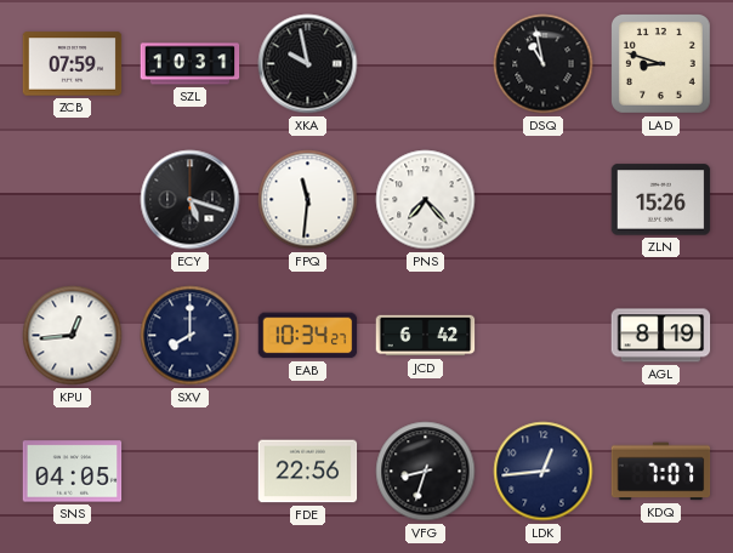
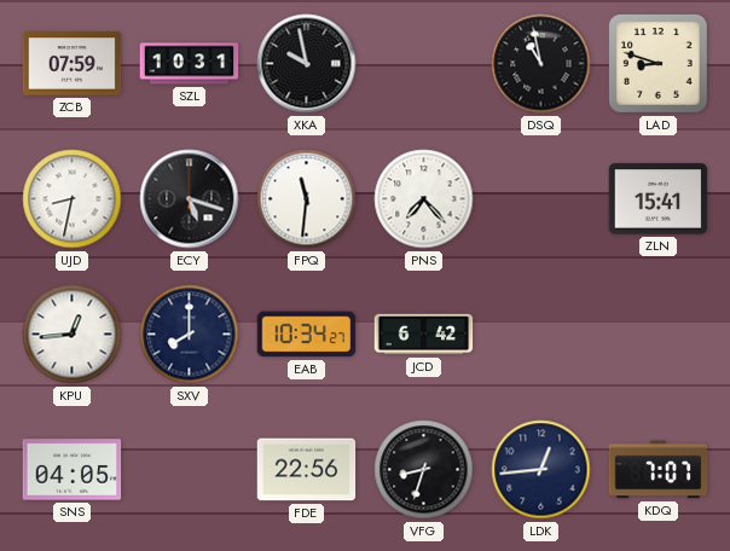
UJD: none -> 8:32 (73, 199)
ZLN: 15:26 -> 15:41 (659, 199)
AGL: 8:19 -> none (661, 336)
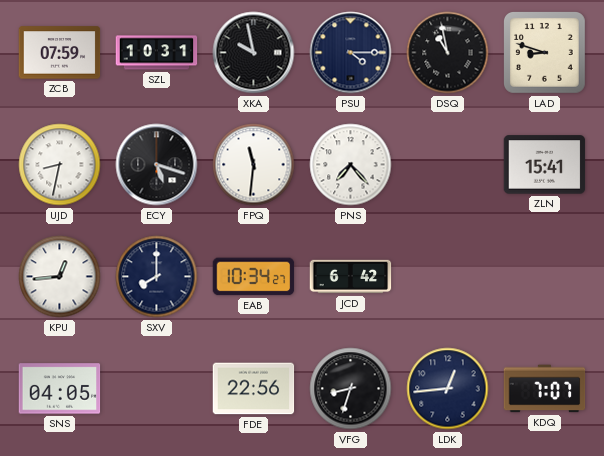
PSU: none -> 4:15 (351, 53)
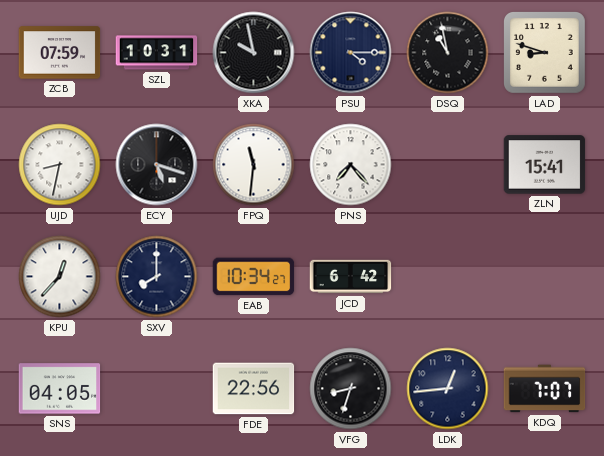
KPU: 12:44 -> 12:37 (60, 277)
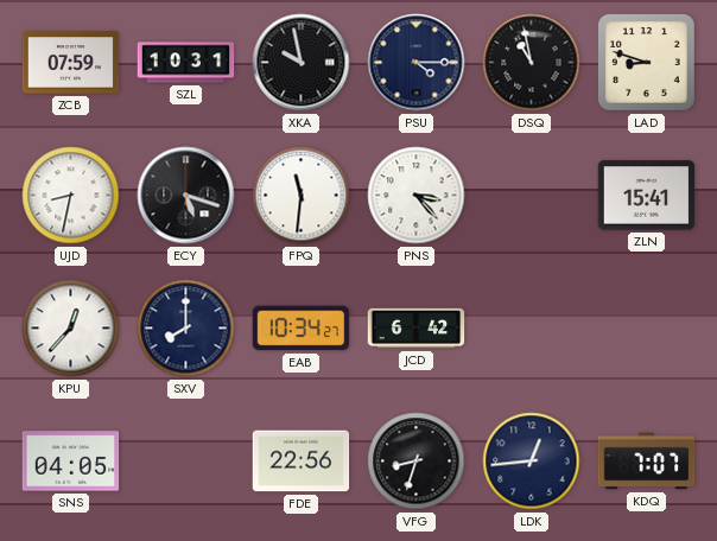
PNS: 7:23 -> 3:23 (417, 196)
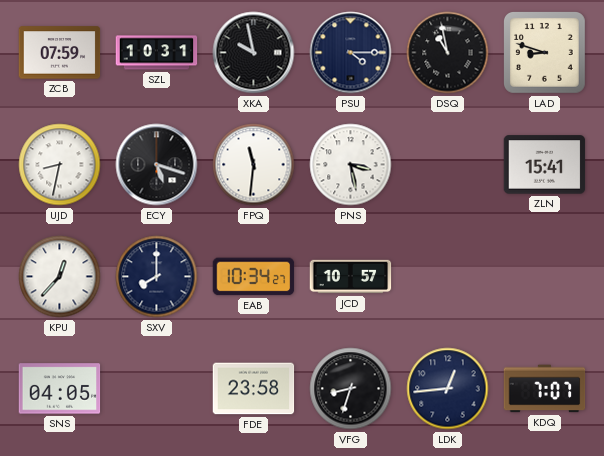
PNS: 3:23 -> 3:28 (351, 165)
JCD: 6:42 -> 10:57 (351, 277)
FDE: 22:56 -> 23:58 (254, 389)
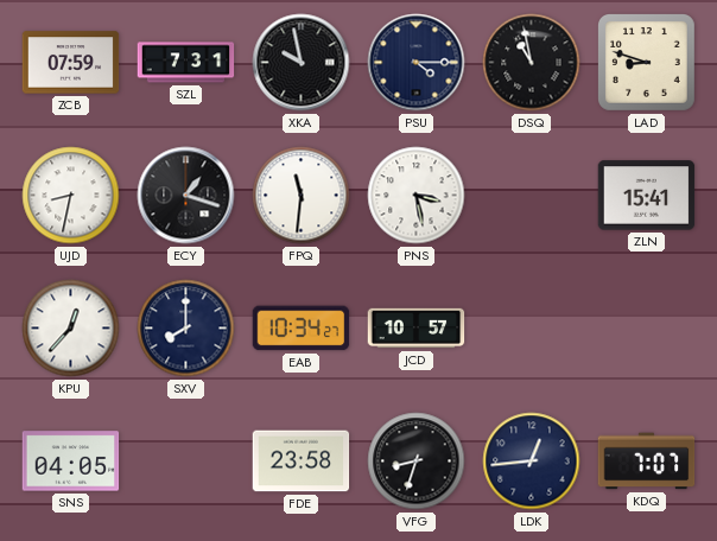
SZL: 10:31 -> 7:31 (186, 63)
ECY: 5:18 -> 1:18 (186, 196)
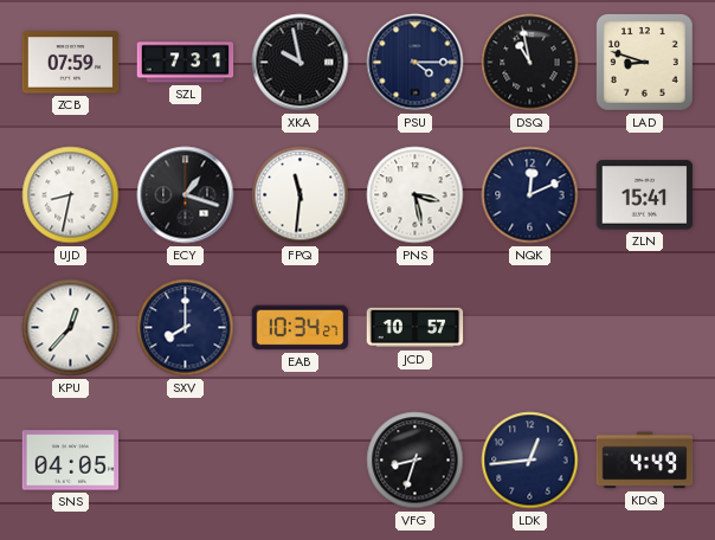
NQK: none -> 12:11 (530, 195)
FDE: 23:58 -> none (302, 462)
KDQ: 7:07 -> 4:49 (645, 461)
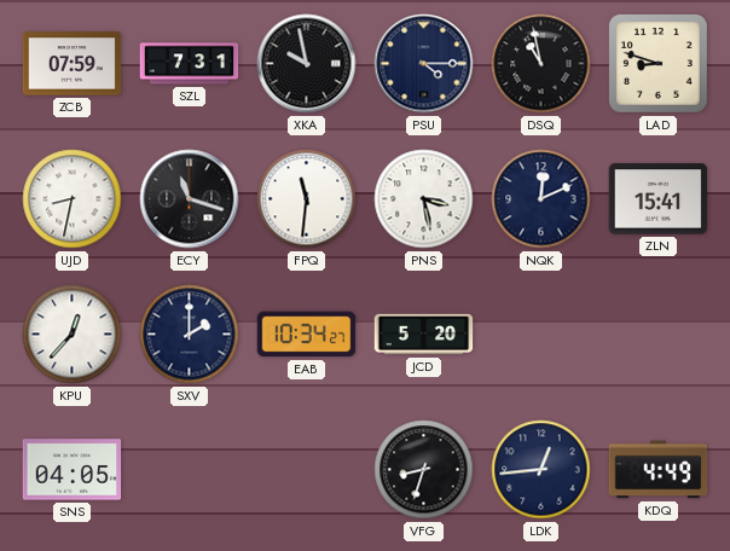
ECY: 1:18 -> 11:18 (190, 199)
SXV: 8:00 -> 2:00 (190, 335)
JCD: 10:57 -> 5:20 (424, 335)
